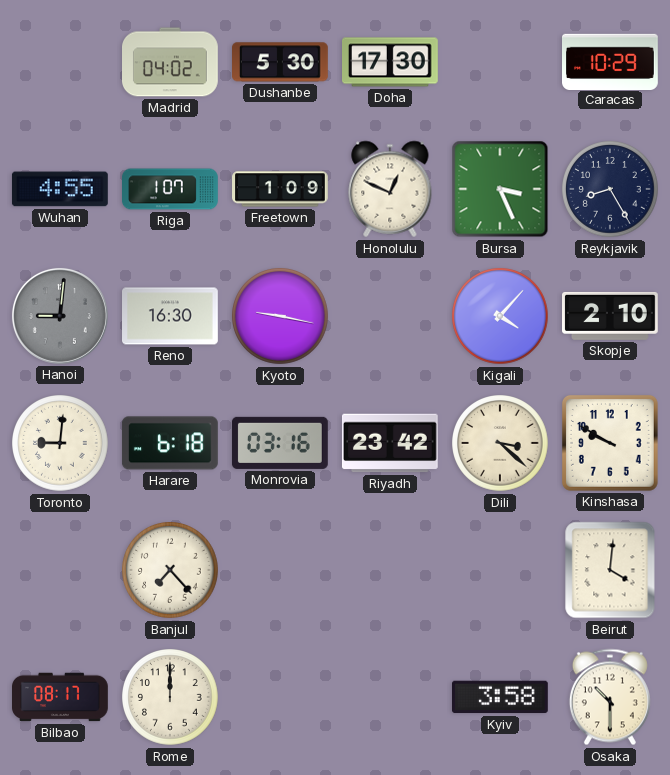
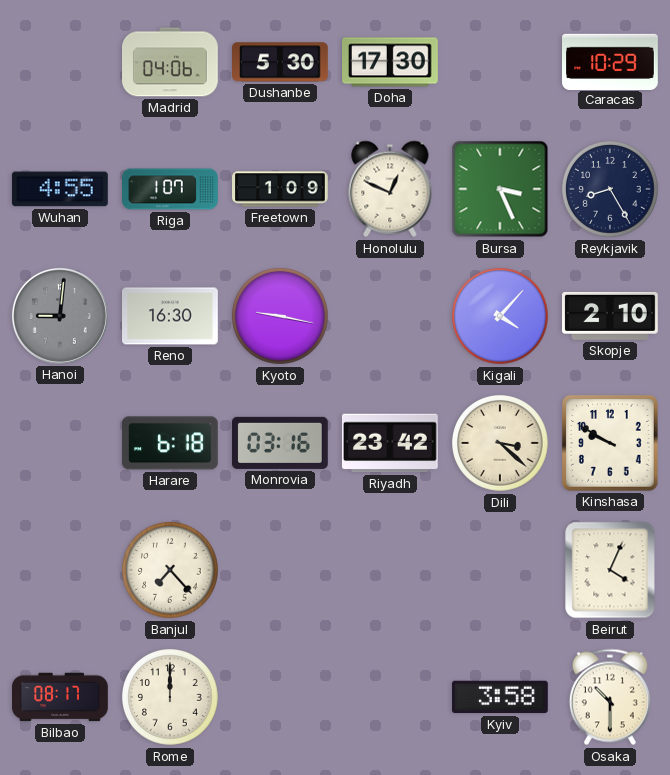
Madrid: 04:02 -> 04:06 (171, 62)
Toronto: 9:01 -> none (61, 444)
Beirut: 4:01 -> 4:04 (610, 570)
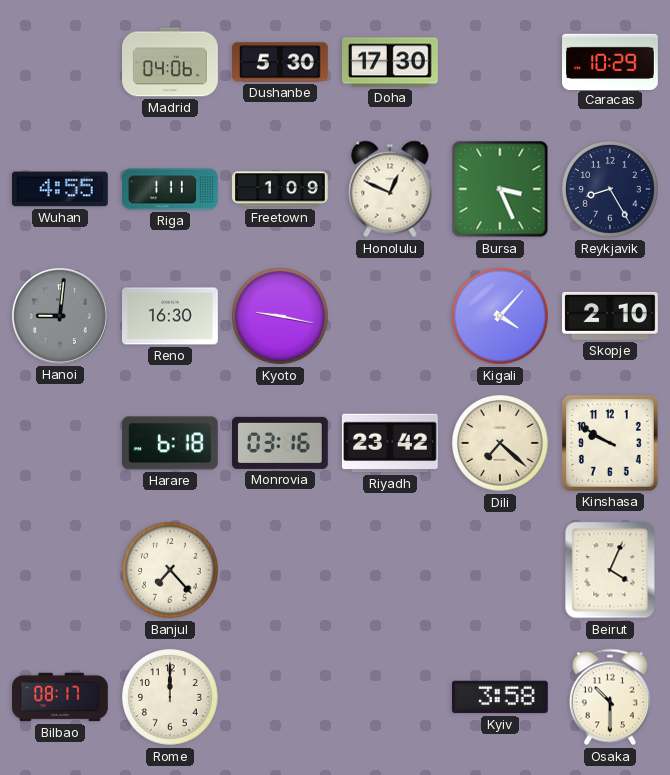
Riga: 1:07 -> 1:11 (171, 189)
Dili: 3:22 -> 7:22 (501, 444)
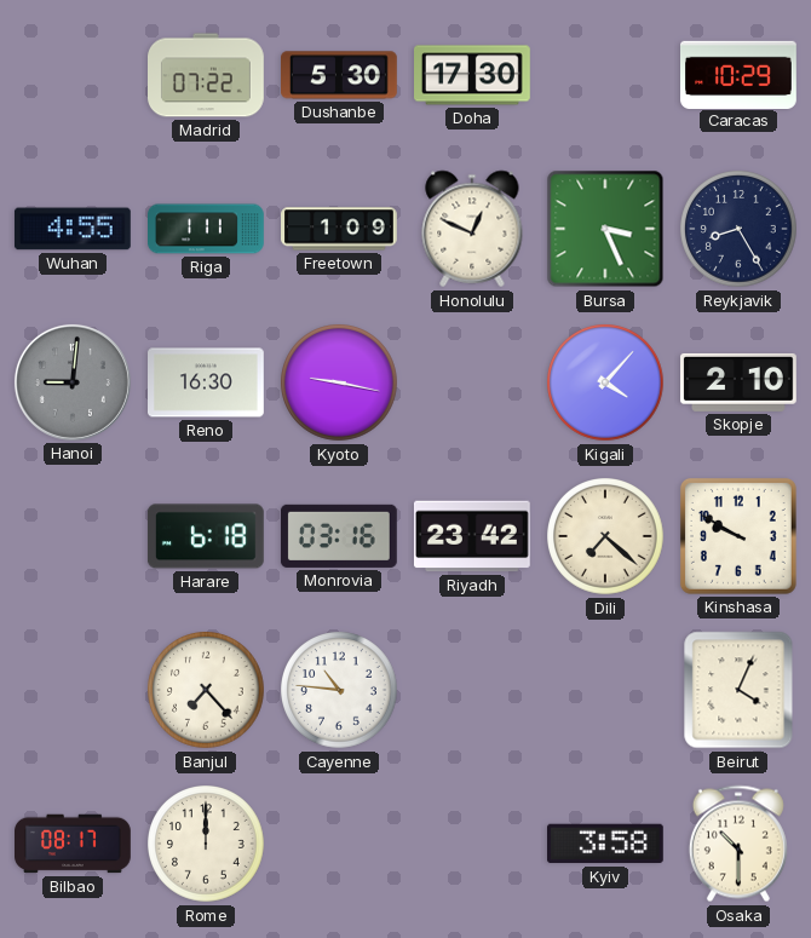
Madrid: 04:06 -> 07:22 (207, 75)
Cayenne: none -> 10:46 (340, 691)
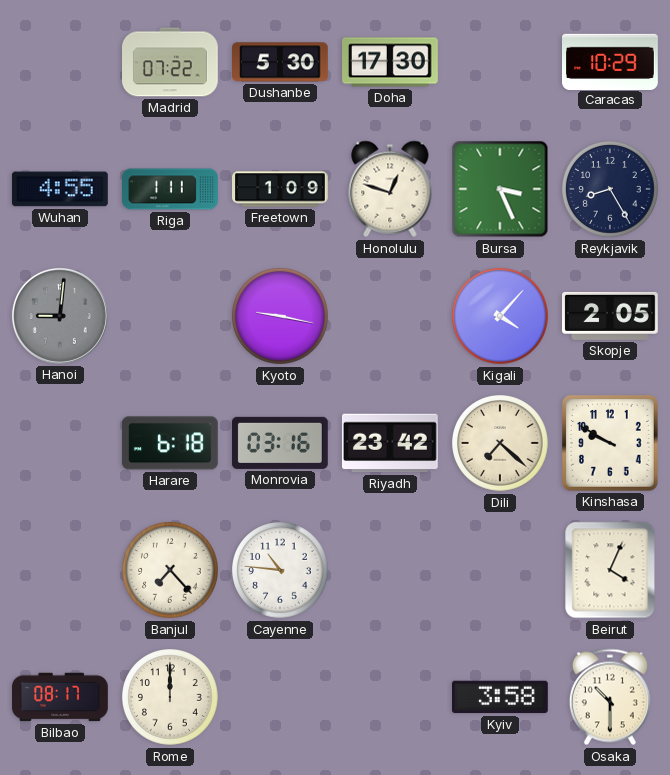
Honolulu: 12:49 -> 12:48 (390, 189)
Reno: 16:30 -> none (207, 382)
Skopje: 2:10 -> 2:05 (611, 316)
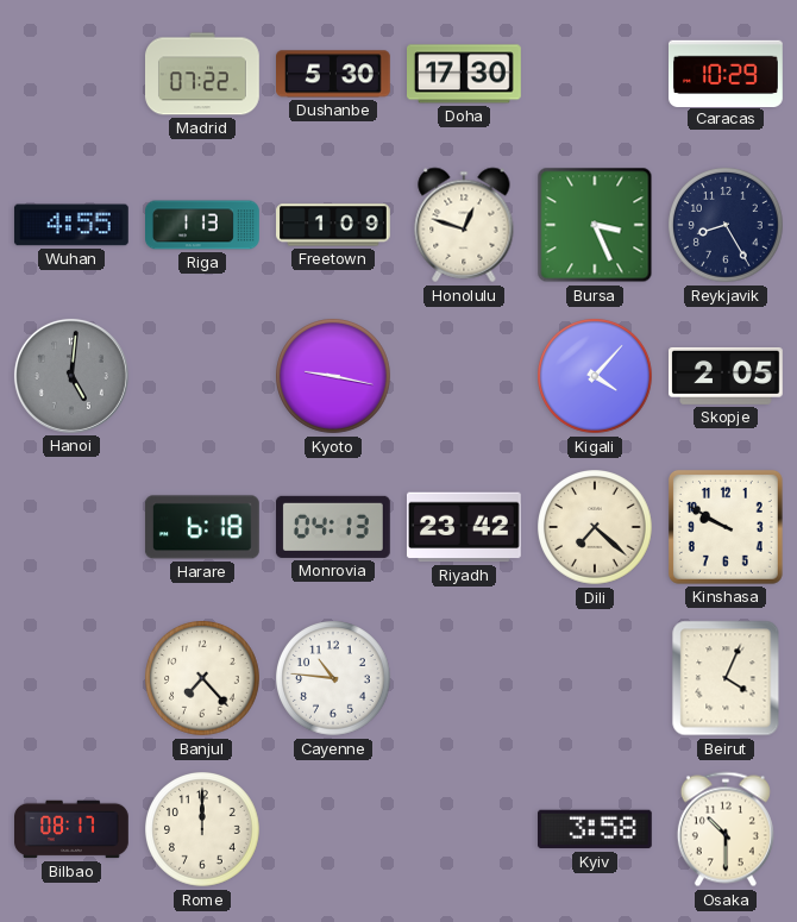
Riga: 1:11 -> 1:13 (203, 225)
Hanoi: 9:01 -> 5:01 (71, 376)
Monrovia: 03:16 -> 04:13 (333, 527)
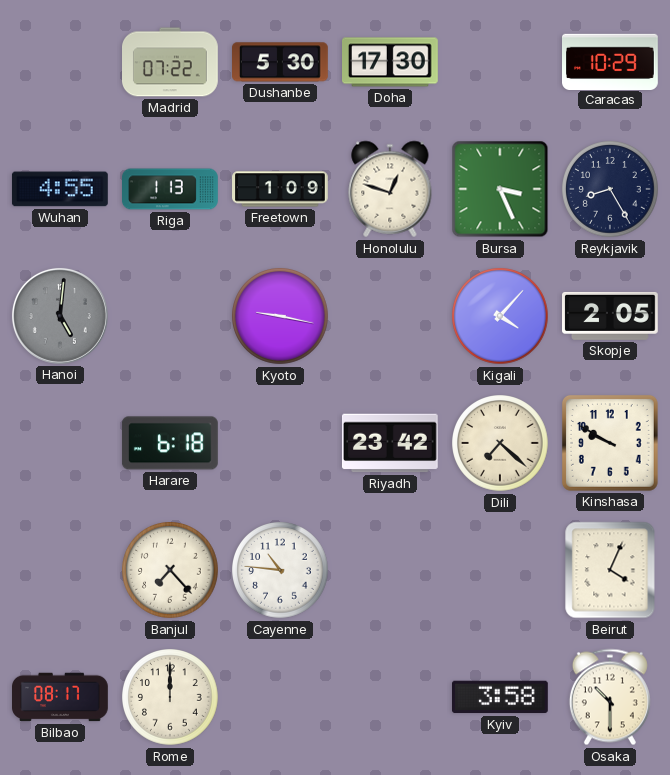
Monrovia: 04:13 -> none (333, 527)
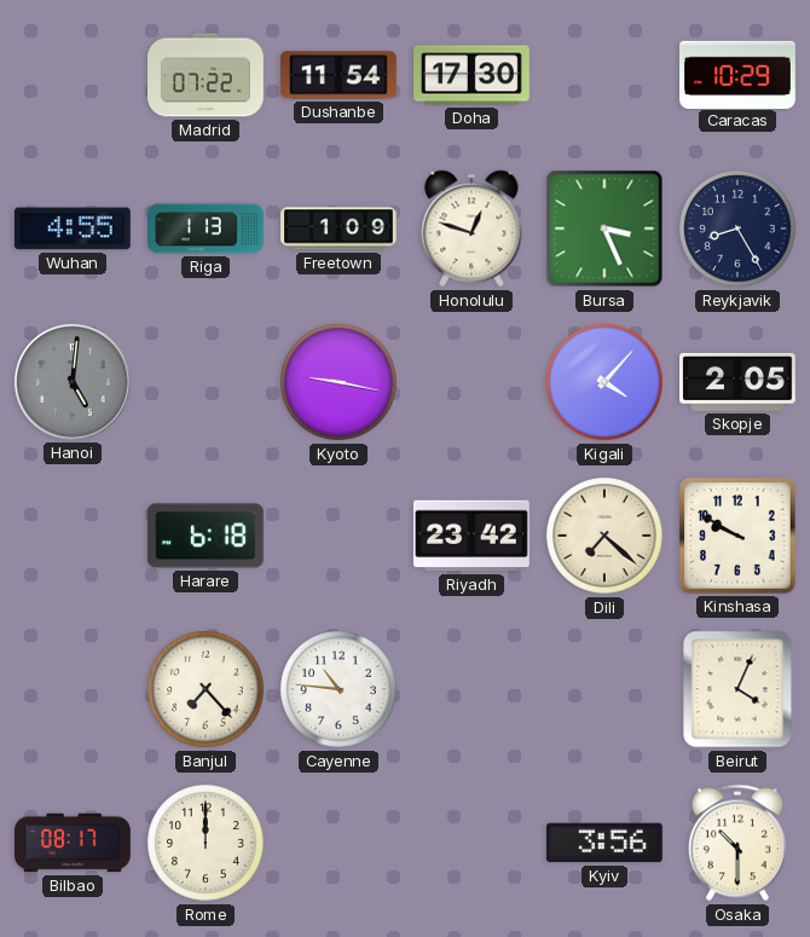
Dushanbe: 5:30 -> 11:54 (340, 75)
Kyiv: 3:58 -> 3:56 (606, 843)
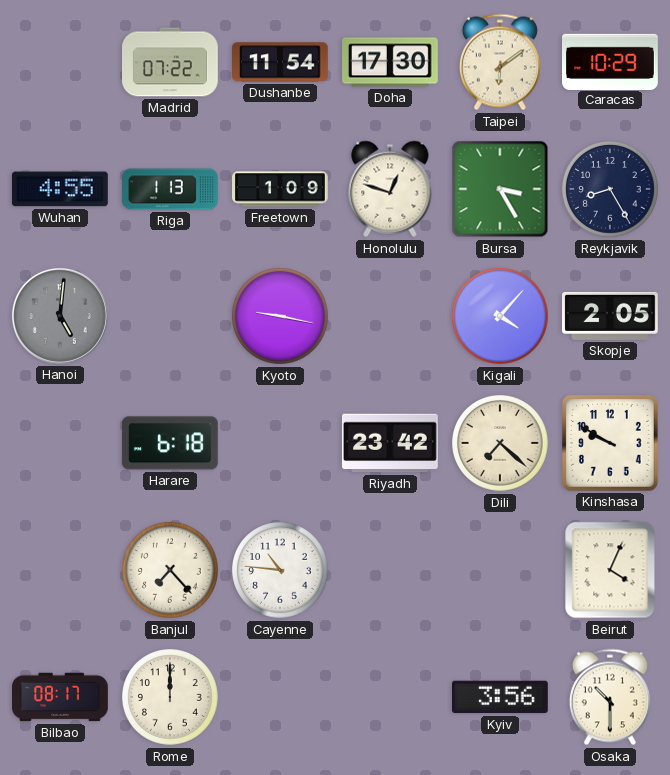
Taipei: none -> 6:09 (500, 62)
Bursa: 3:26 -> 3:25 (500, 189)
